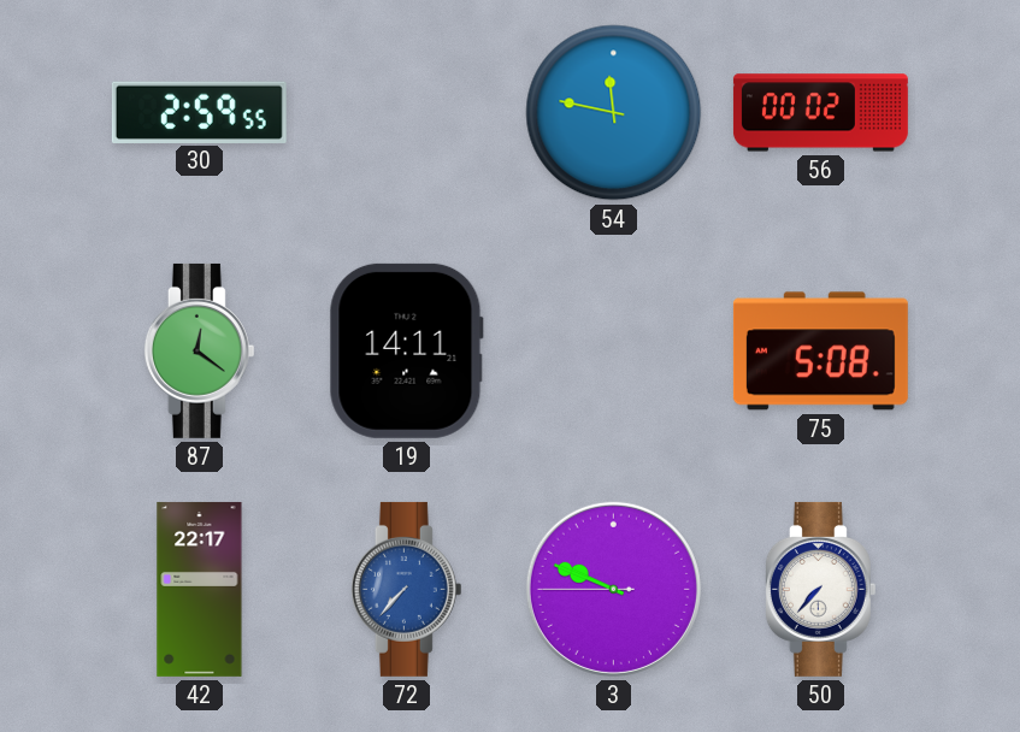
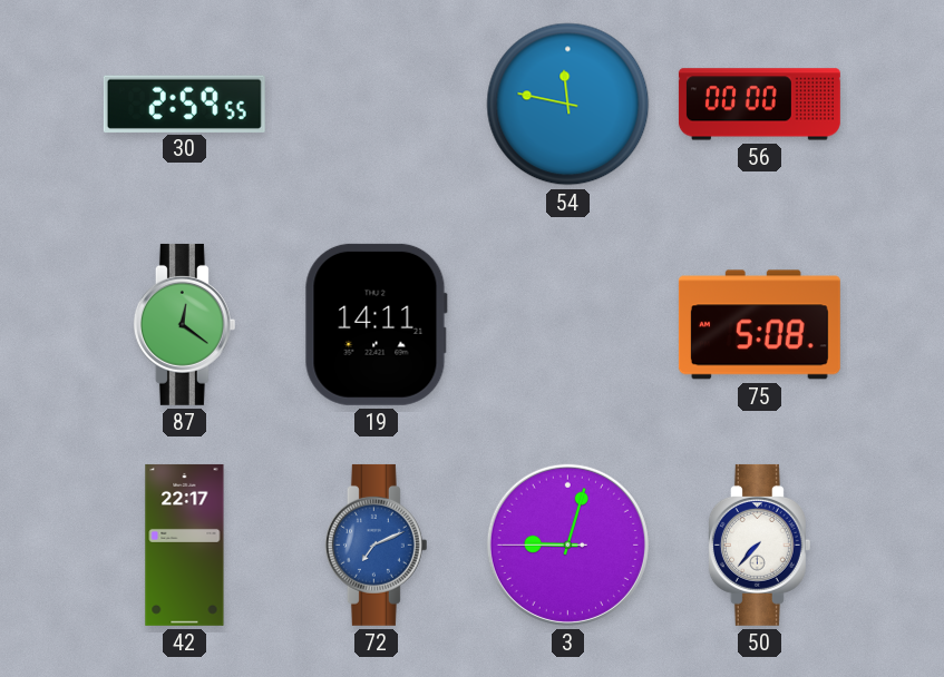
56: 00:02 -> 00:00 (759, 105)
72: 7:37 -> 7:11 (376, 544)
3: 9:48 -> 9:02 (567, 544)
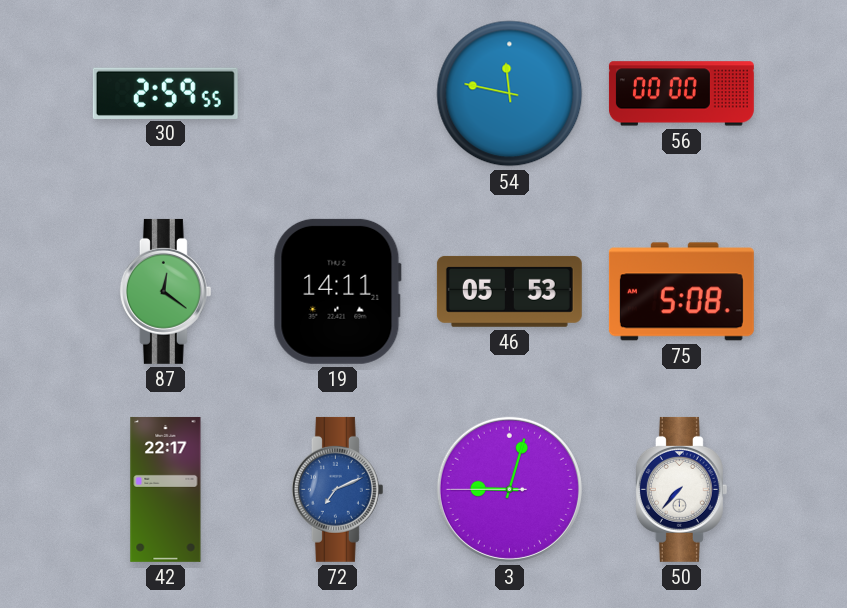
46: none -> 05:53 (509, 291)
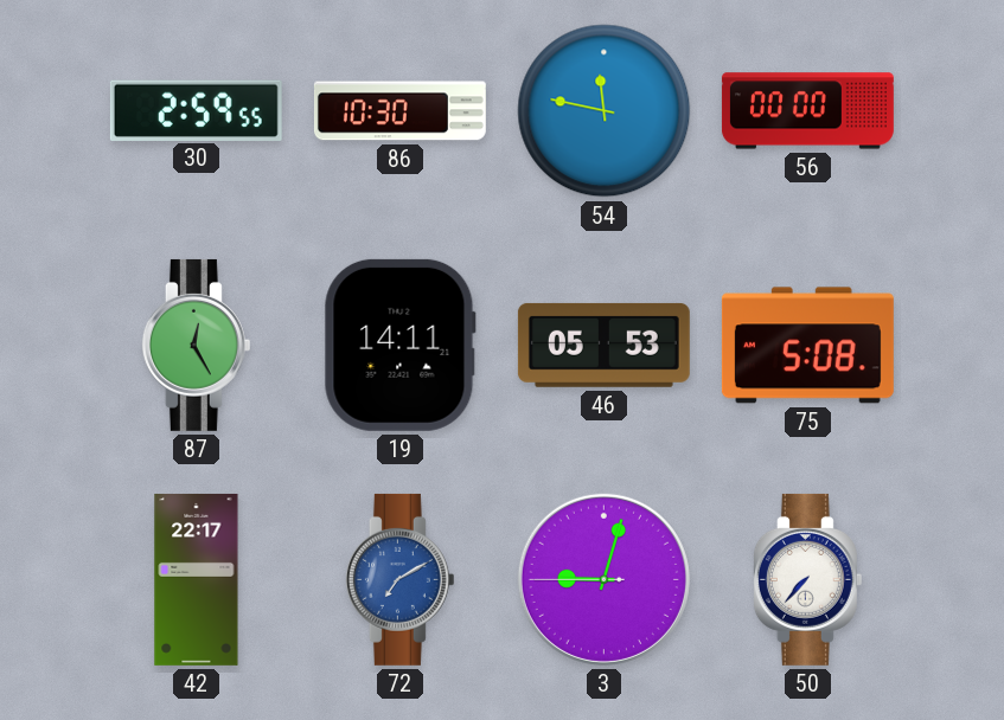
86: none -> 10:30 (399, 111)
87: 12:21 -> 12:25 (196, 345)
72: 7:11 -> 7:10 (399, 579)
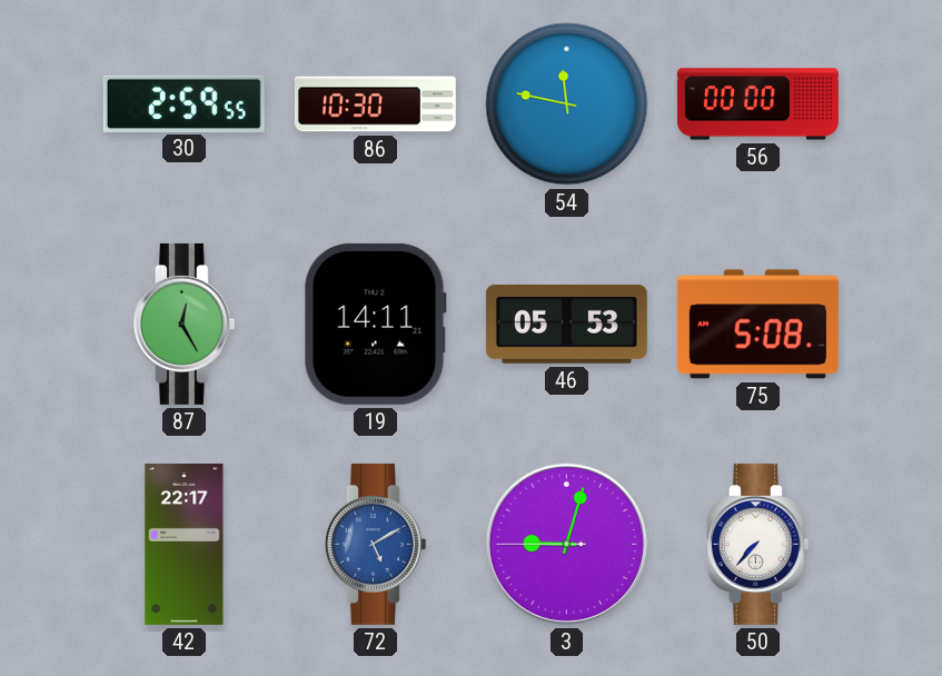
72: 7:10 -> 5:10 (375, 544)
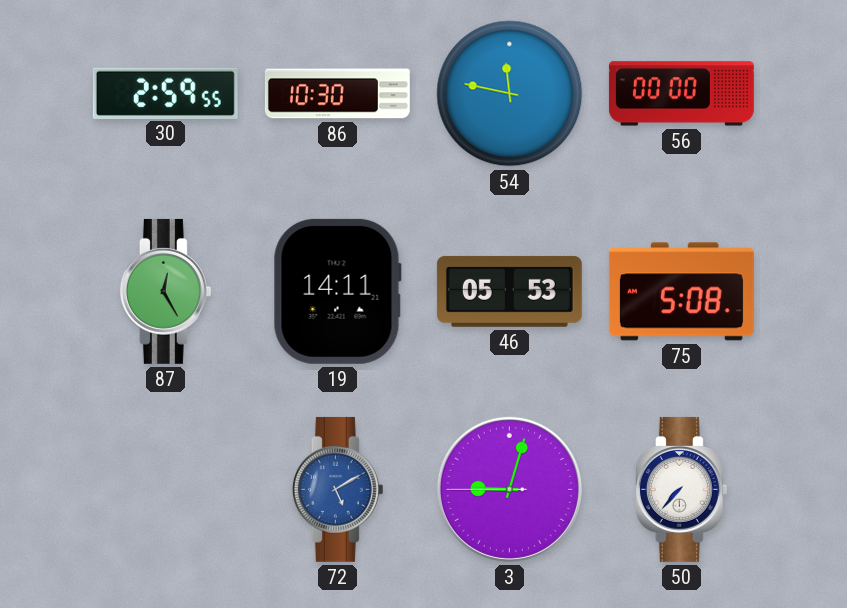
42: 22:17 -> none (185, 544)
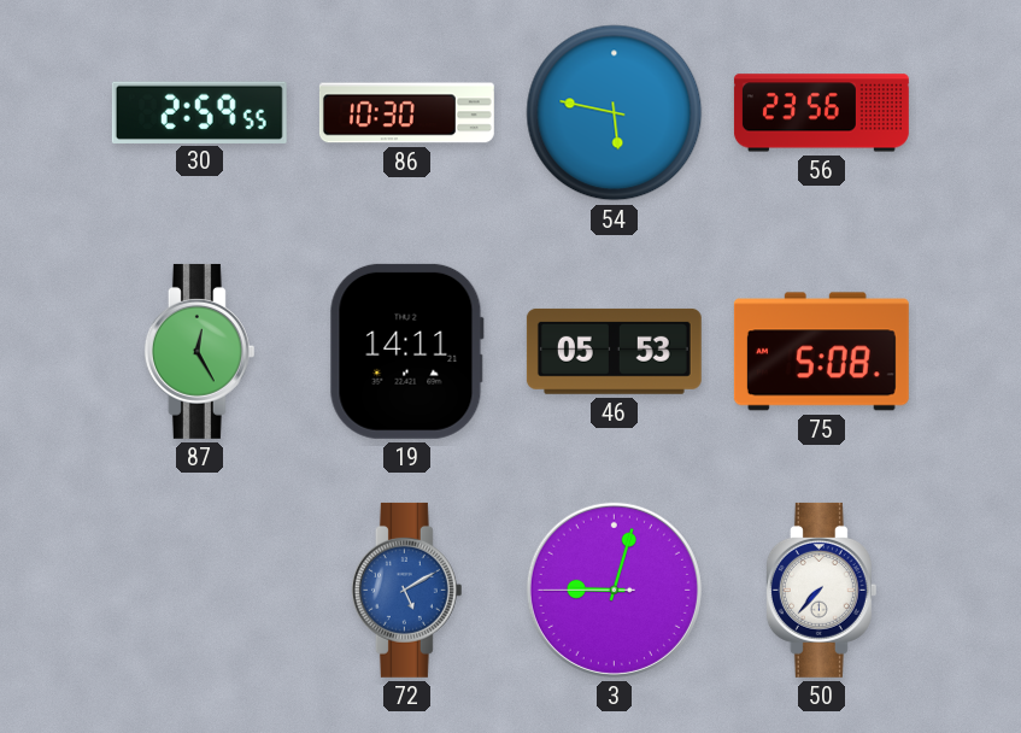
54: 11:47 -> 5:47 (615, 113)
56: 00:00 -> 23:56 (821, 113)
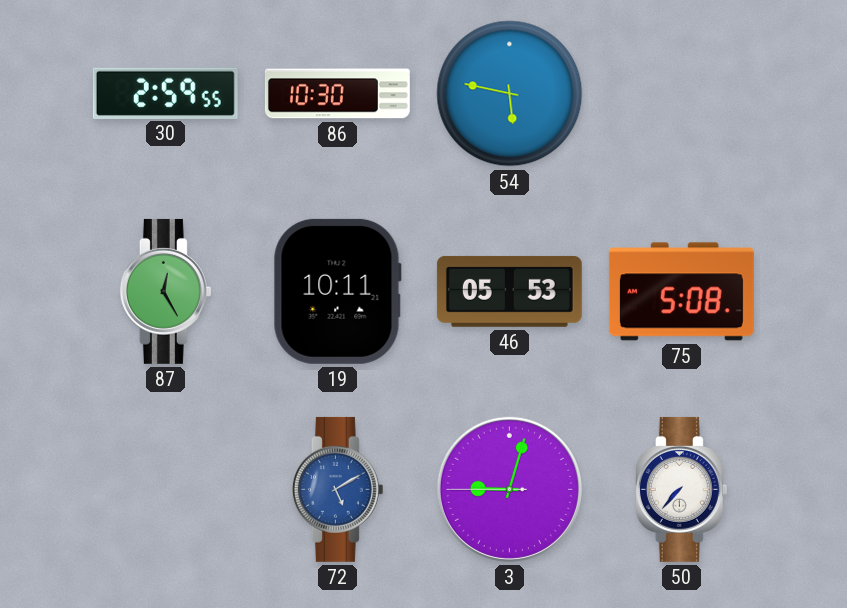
56: 23:56 -> none (821, 113)
19: 14:11 -> 10:11 (337, 291)
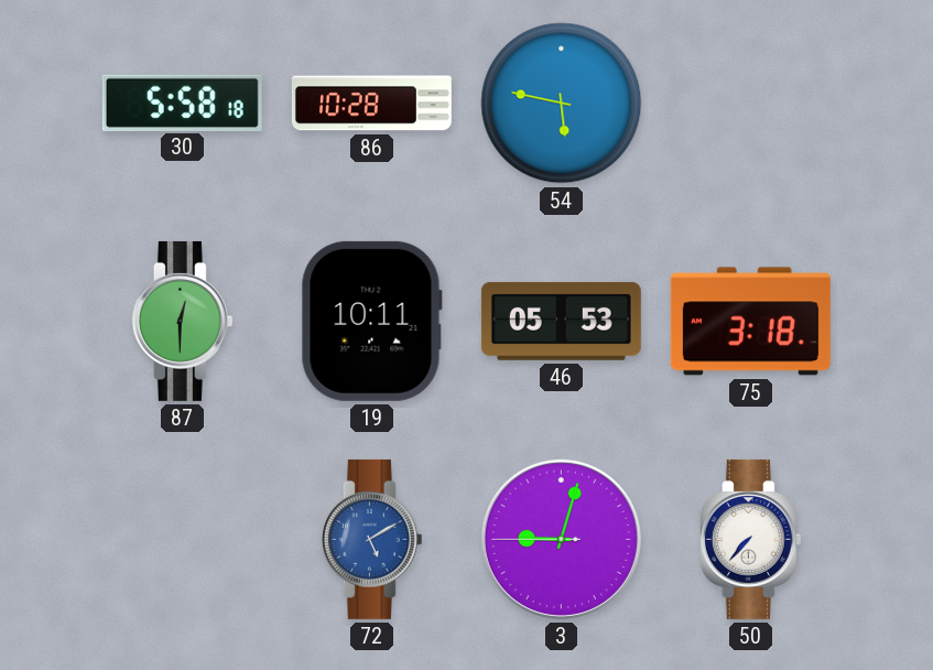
30: 2:59 -> 5:58 (182, 102)
86: 10:30 -> 10:28 (371, 104)
87: 12:25 -> 12:30 (182, 321)
75: 5:08 -> 3:18 (750, 322)
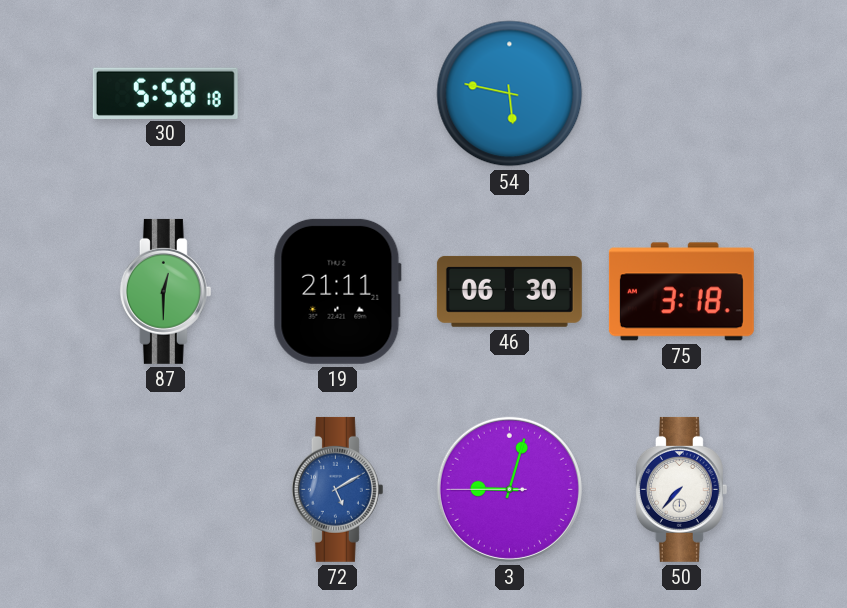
86: 10:28 -> none (371, 104)
19: 10:11 -> 21:11 (337, 291)
46: 05:53 -> 06:30 (509, 291)
